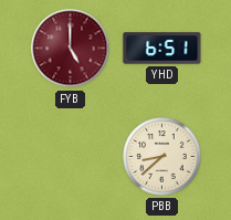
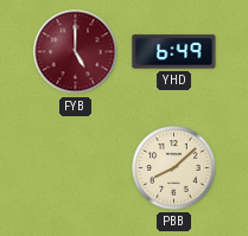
YHD: 6:51 -> 6:49 (174, 52)
PBB: 8:38 -> 8:08 (174, 168)
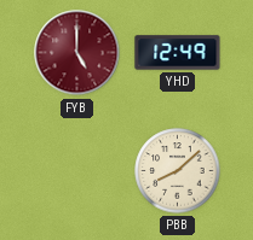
YHD: 6:49 -> 12:49 (178, 53)
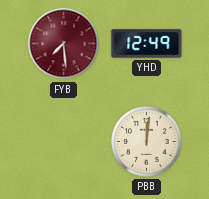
FYB: 5:00 -> 7:29 (64, 44)
PBB: 8:08 -> 12:01 (147, 142)
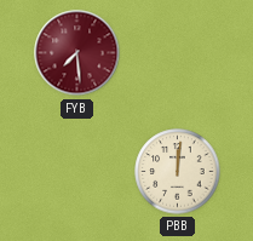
YHD: 12:49 -> none (147, 44)
